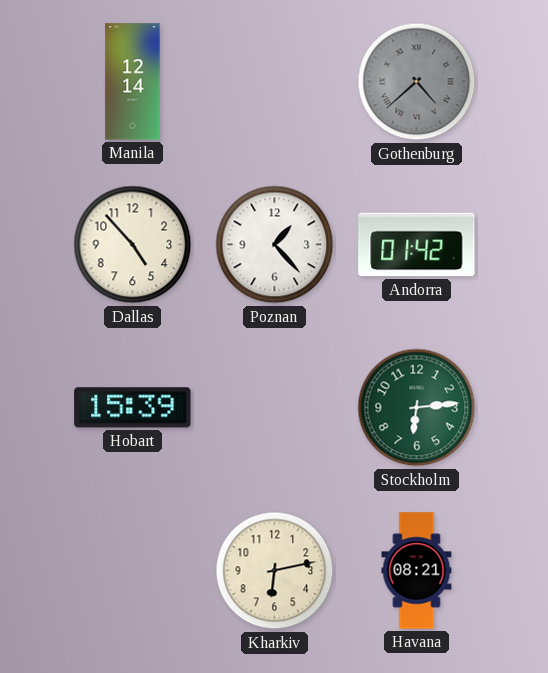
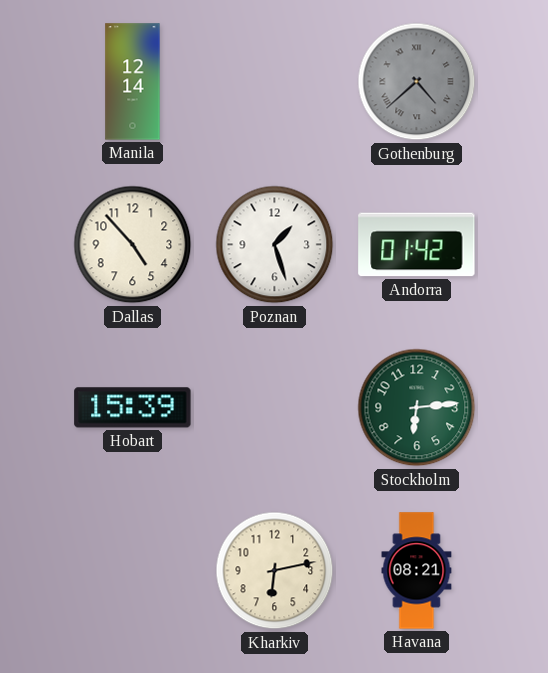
Poznan: 1:23 -> 1:27 (275, 245)
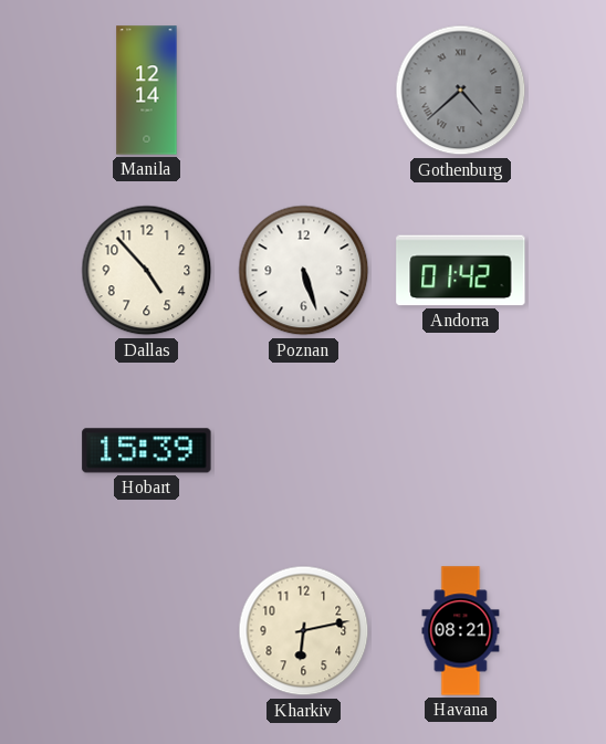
Poznan: 1:27 -> 5:27 (304, 271)
Stockholm: 6:14 -> none (417, 408)
